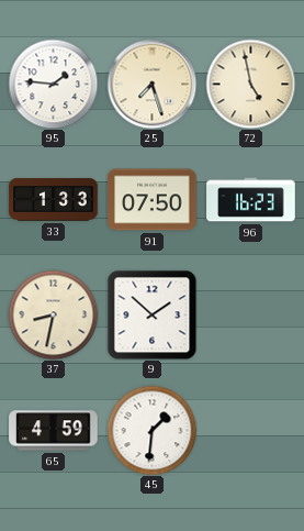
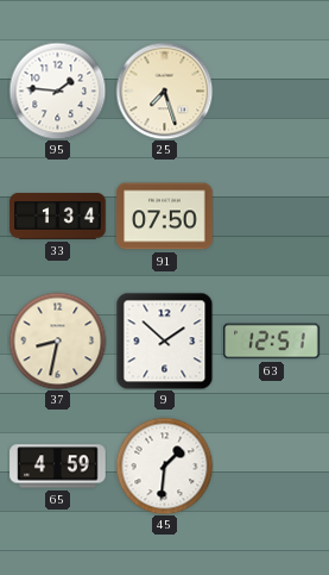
72: 4:58 -> none (250, 84)
33: 1:33 -> 1:34 (58, 217)
96: 16:23 -> none (251, 200)
63: none -> 12:51 (272, 342)
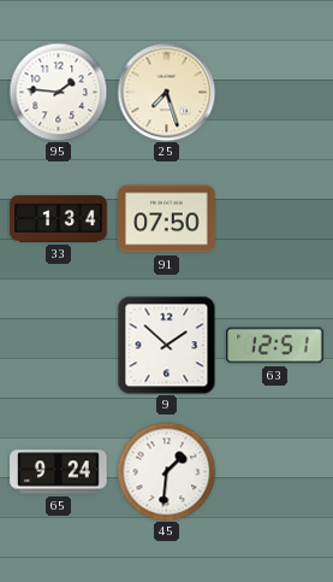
37: 8:32 -> none (57, 340)
65: 4:59 -> 9:24 (59, 472)
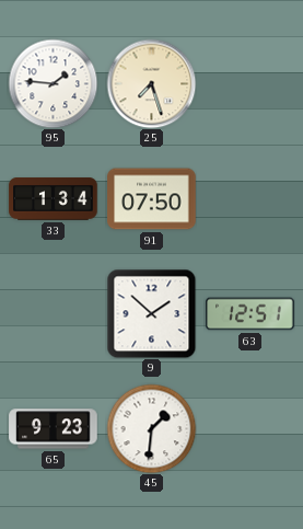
65: 9:24 -> 9:23 (54, 429)
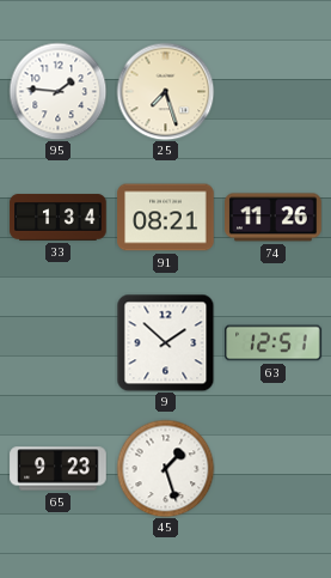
91: 07:50 -> 08:21 (166, 218)
74: none -> 11:26 (274, 218)
45: 1:31 -> 1:27 (165, 468)
